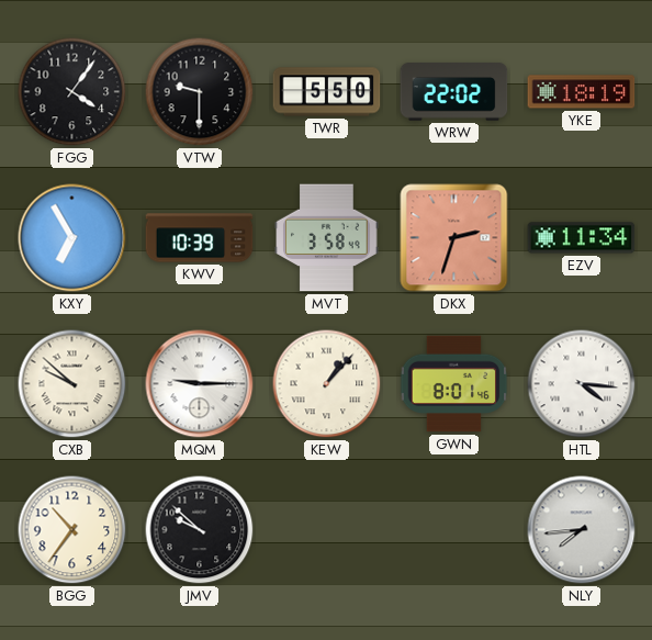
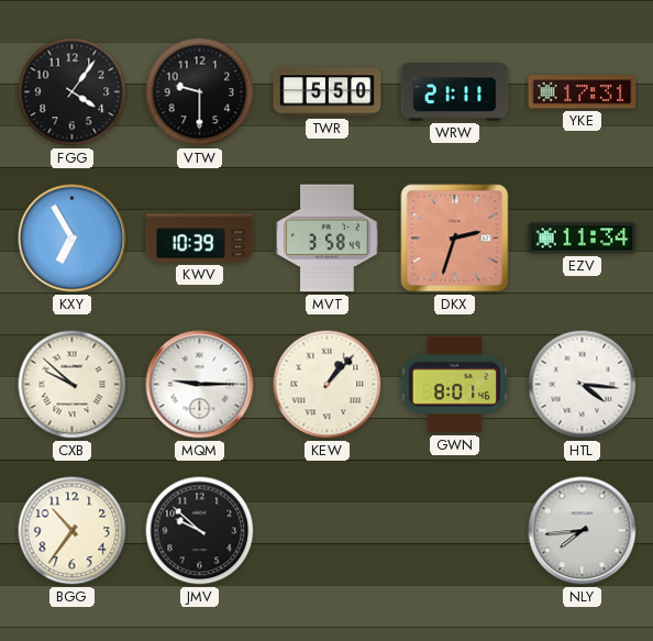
WRW: 22:02 -> 21:11 (455, 92)
YKE: 18:19 -> 17:31 (583, 92)
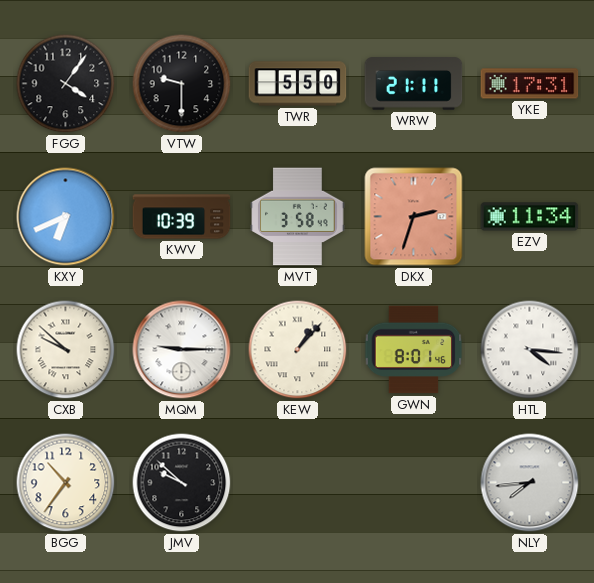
KXY: 6:55 -> 6:41 (66, 217)
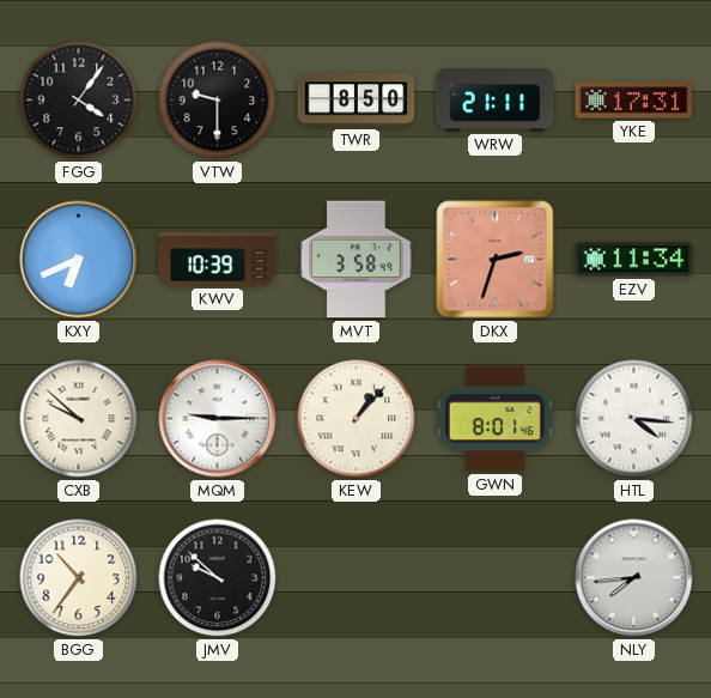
TWR: 5:50 -> 8:50 (357, 101)
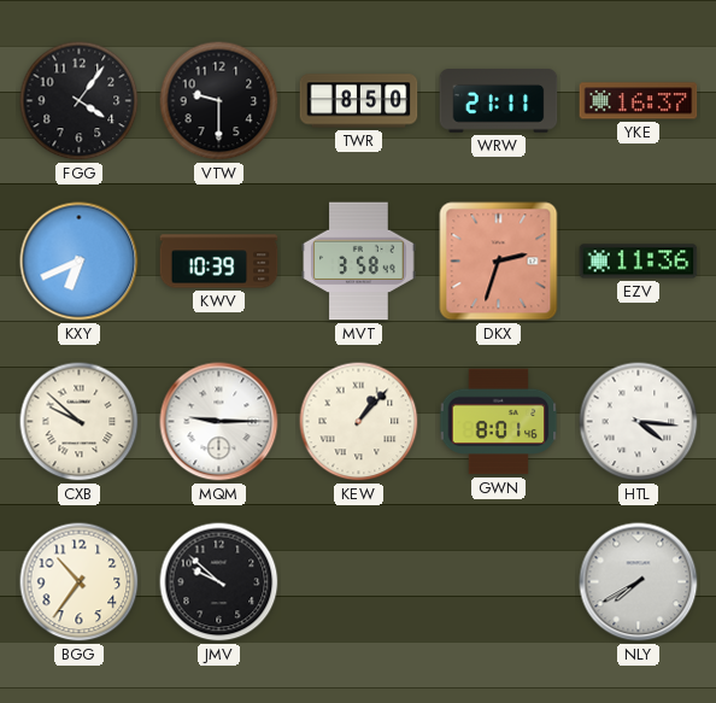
YKE: 17:31 -> 16:37 (639, 101)
EZV: 11:34 -> 11:36 (639, 262)
NLY: 7:44 -> 7:40 (639, 582)
